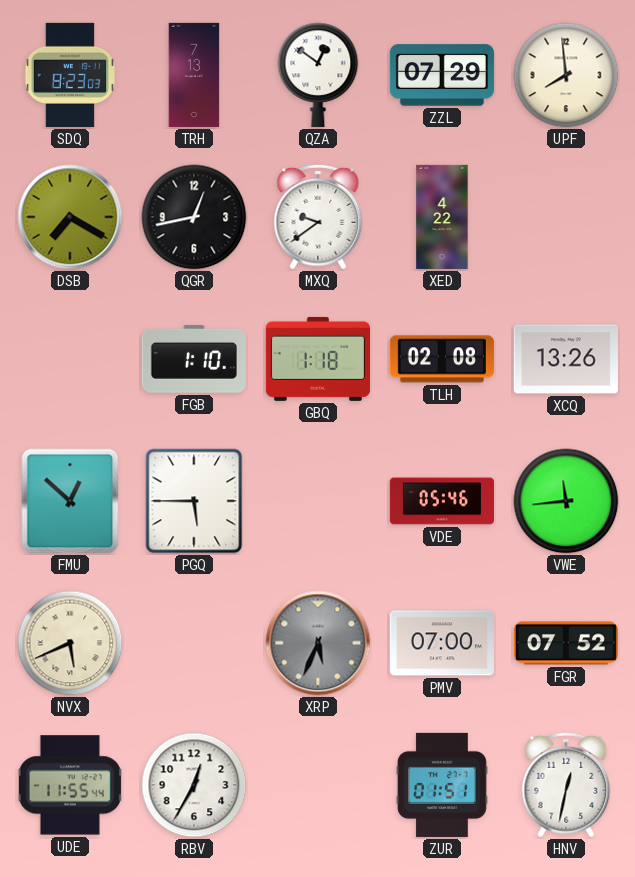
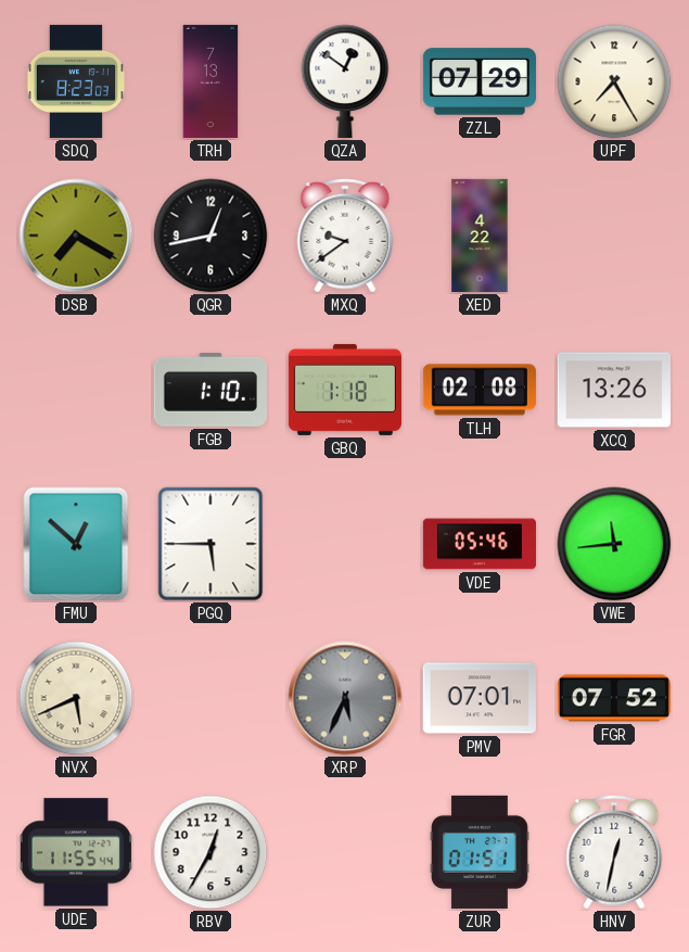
UPF: 7:59 -> 7:25 (614, 81)
PMV: 07:00 -> 07:01 (480, 698)
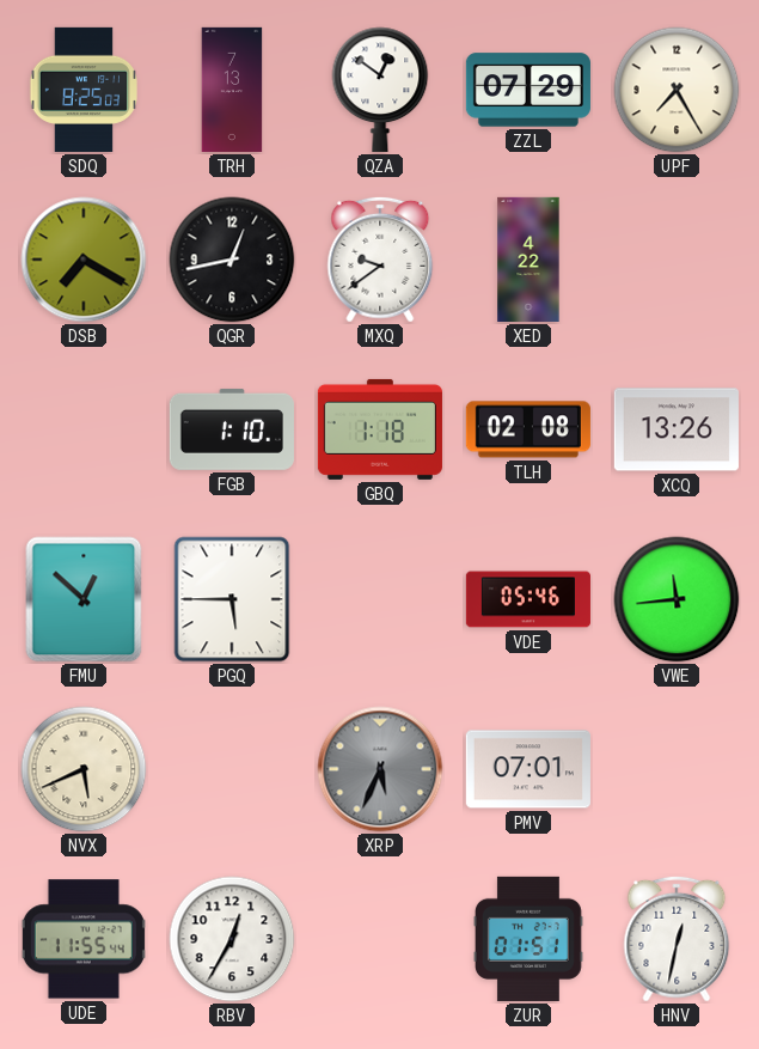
SDQ: 8:23 -> 8:25 (82, 90)
FGR: 07:52 -> none (614, 698)
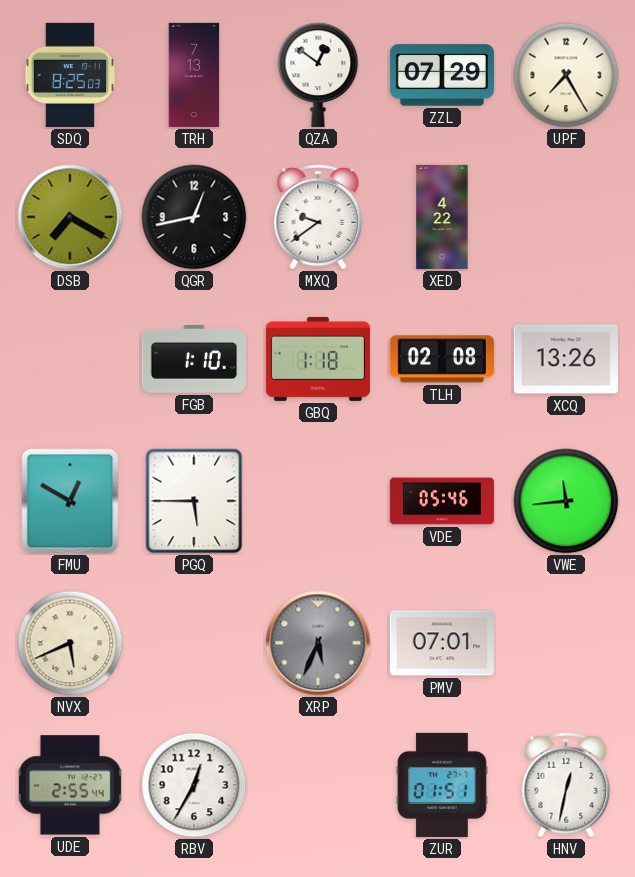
FMU: 12:52 -> 12:50 (70, 501)
UDE: 11:55 -> 2:55 (70, 785)
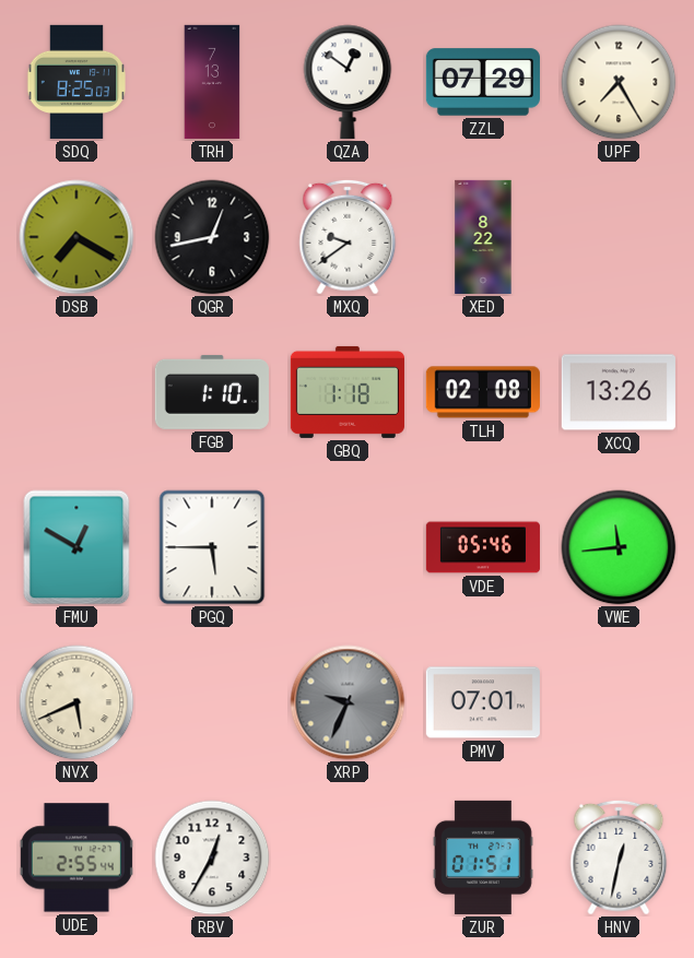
XED: 4:22 -> 8:22 (483, 237)
XRP: 5:34 -> 9:34 (348, 702)
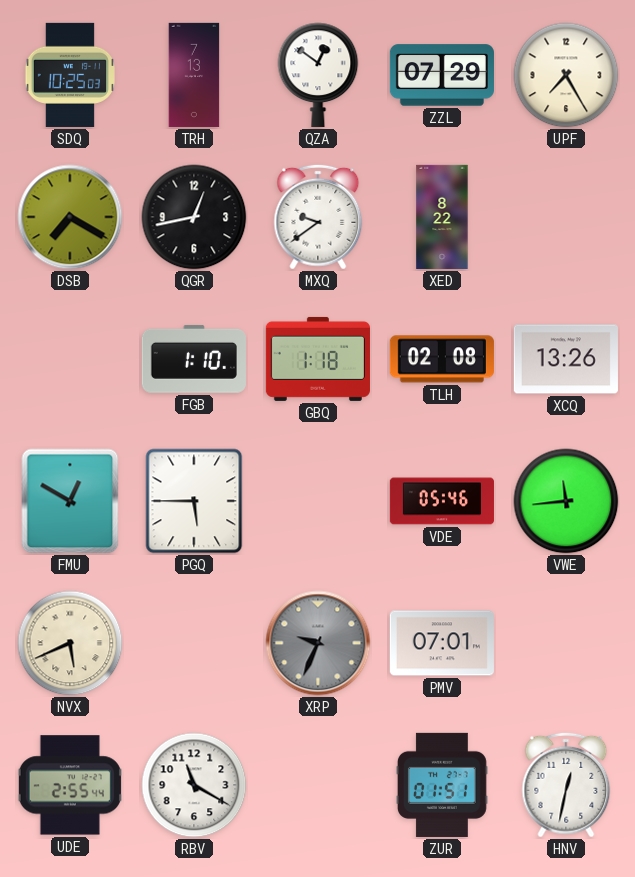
SDQ: 8:25 -> 10:25 (69, 75)
RBV: 12:35 -> 11:20 (194, 785)
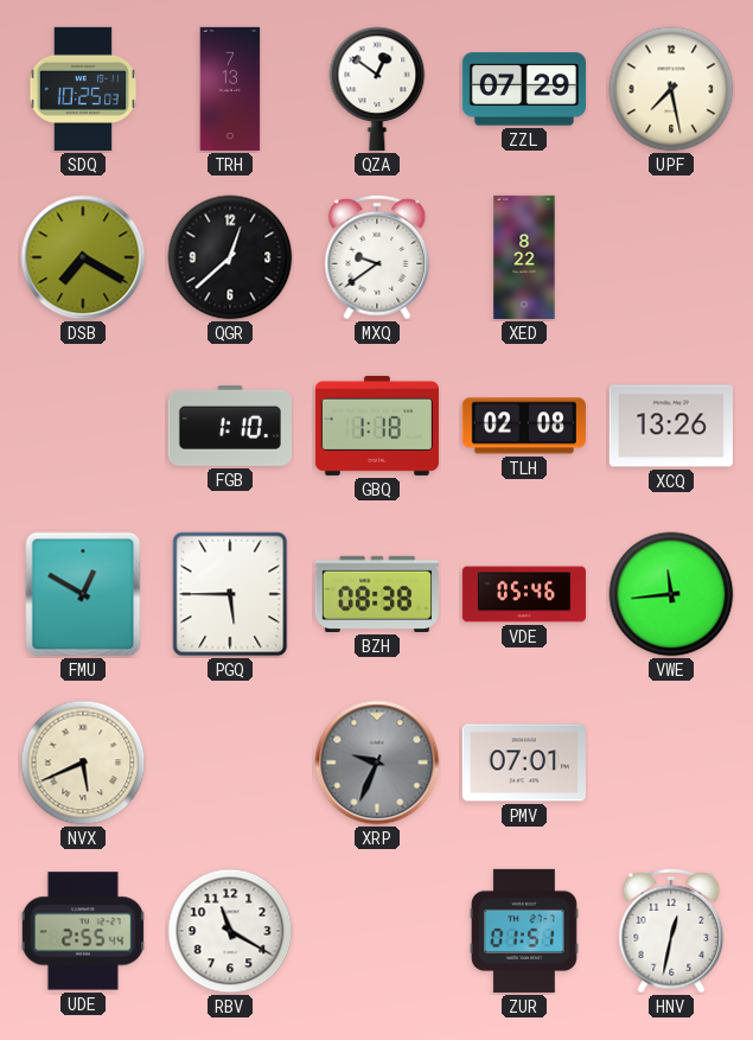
UPF: 7:25 -> 7:28 (671, 89)
QGR: 12:43 -> 12:38 (230, 257)
BZH: none -> 08:38 (377, 594)
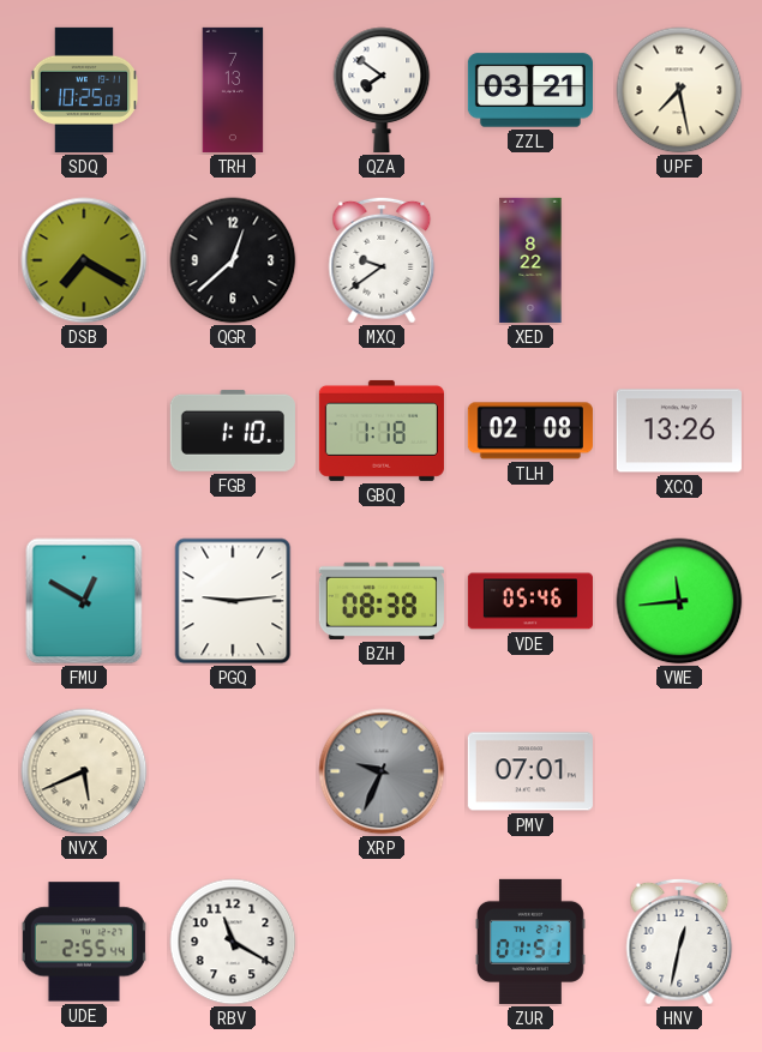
QZA: 12:51 -> 7:51 (382, 90)
ZZL: 07:29 -> 03:21 (530, 90)
PGQ: 5:45 -> 9:14 (233, 601)
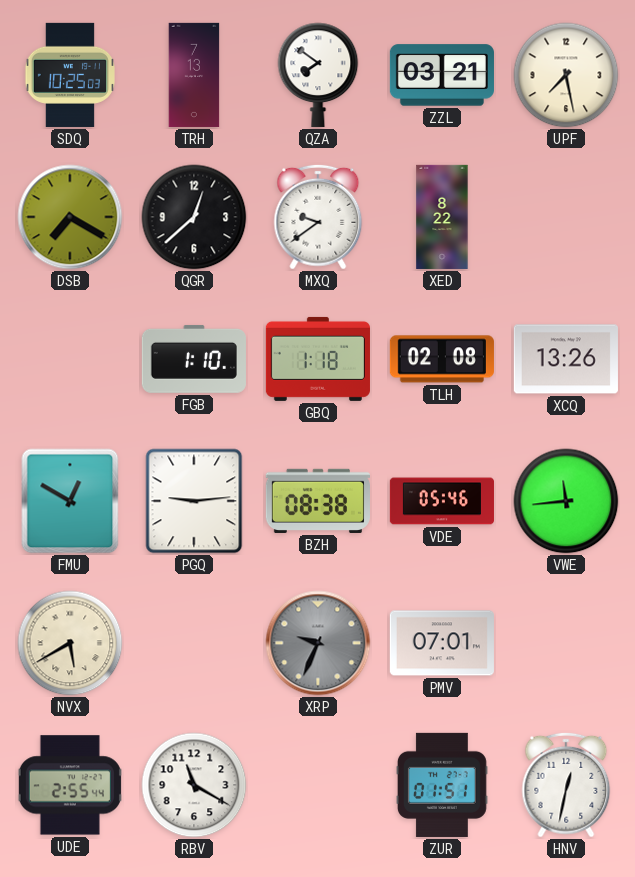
NVX: 5:41 -> 5:40 (70, 643)
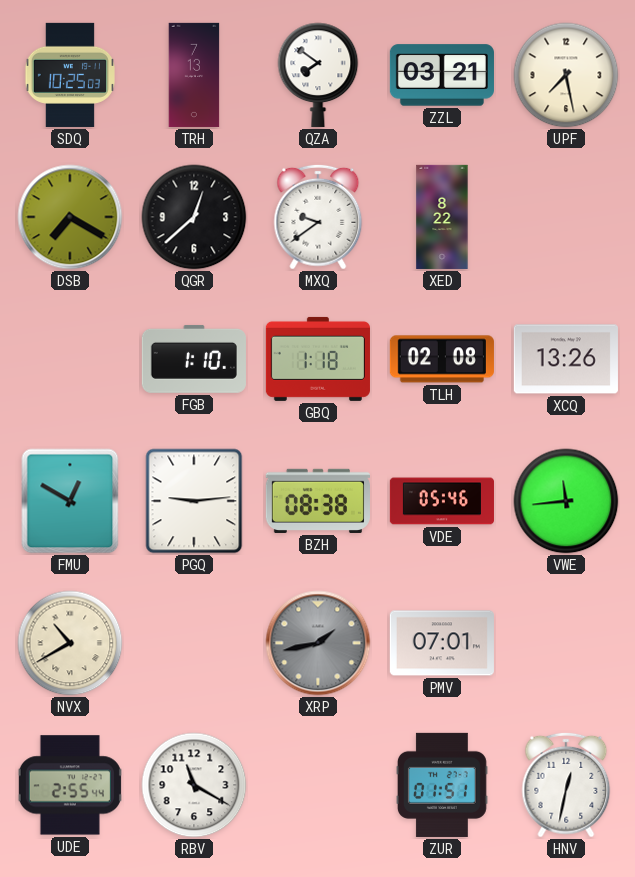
NVX: 5:40 -> 10:40 (70, 643)
XRP: 9:34 -> 1:43 (318, 643)
